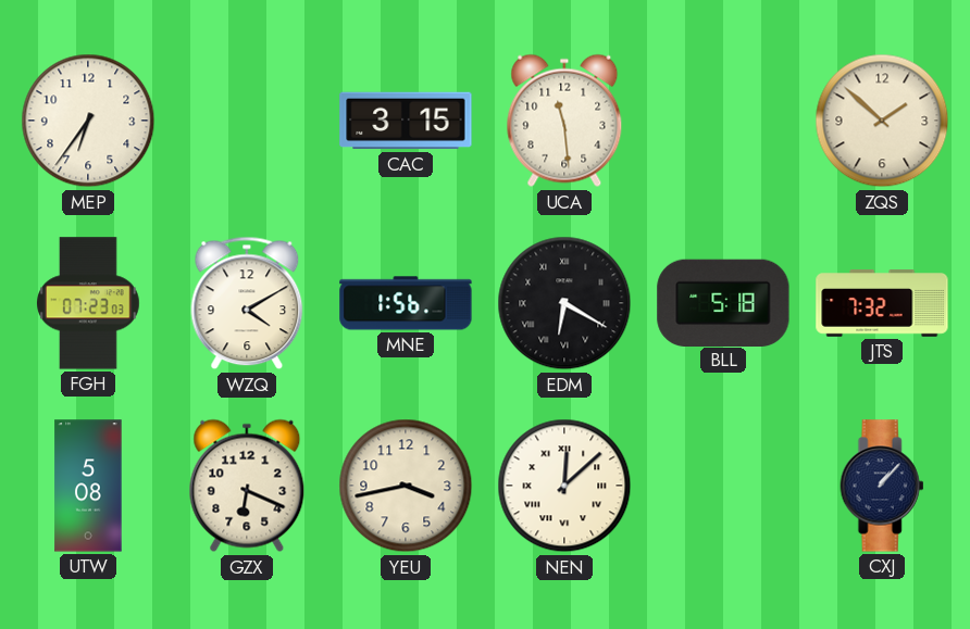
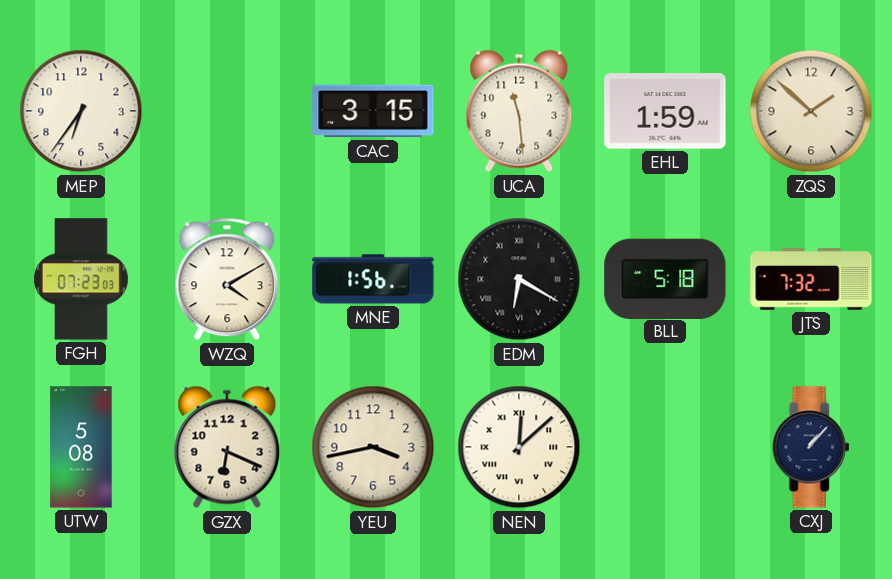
EHL: none -> 1:59 (665, 111)
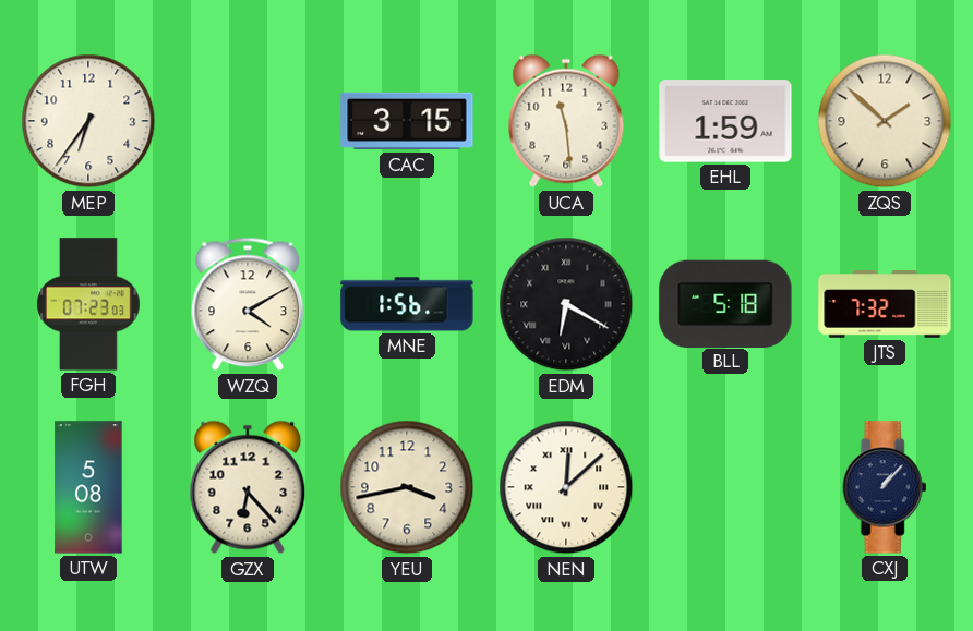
GZX: 6:19 -> 6:23 (248, 487)
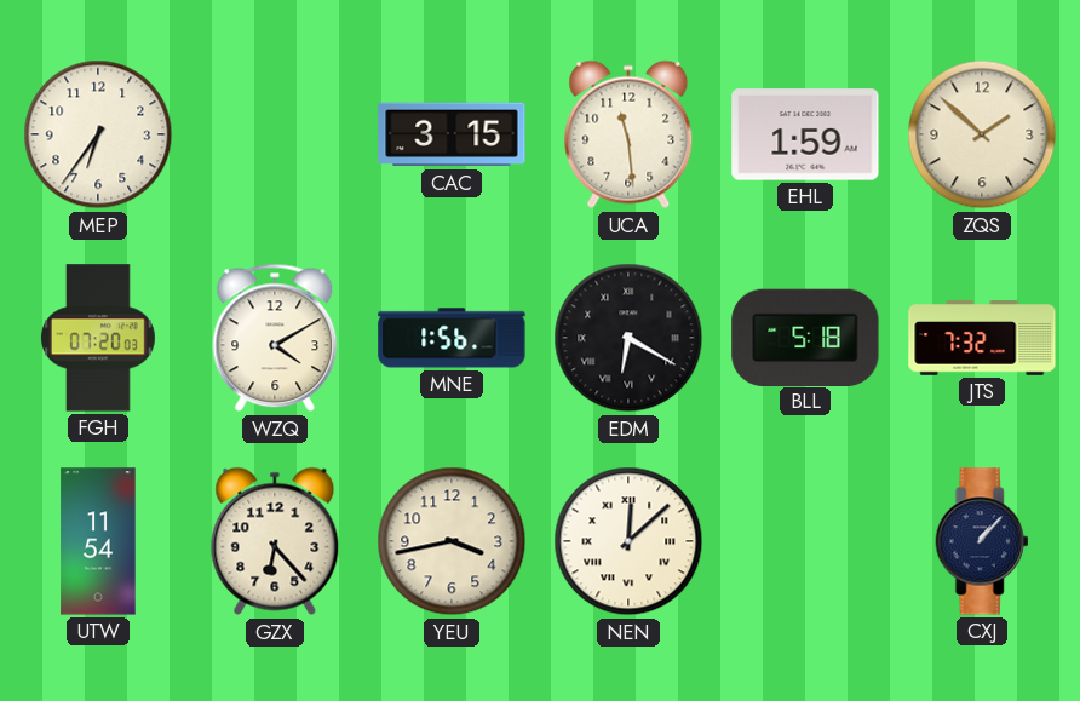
FGH: 07:23 -> 07:20 (99, 338)
UTW: 5:08 -> 11:54 (98, 541)
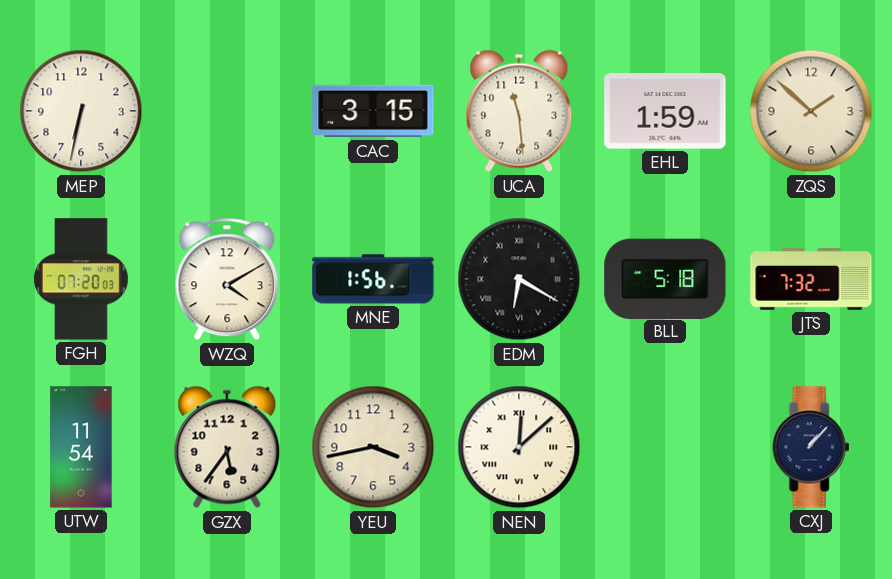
MEP: 6:36 -> 6:32 (81, 111)
GZX: 6:23 -> 5:36 (227, 447)
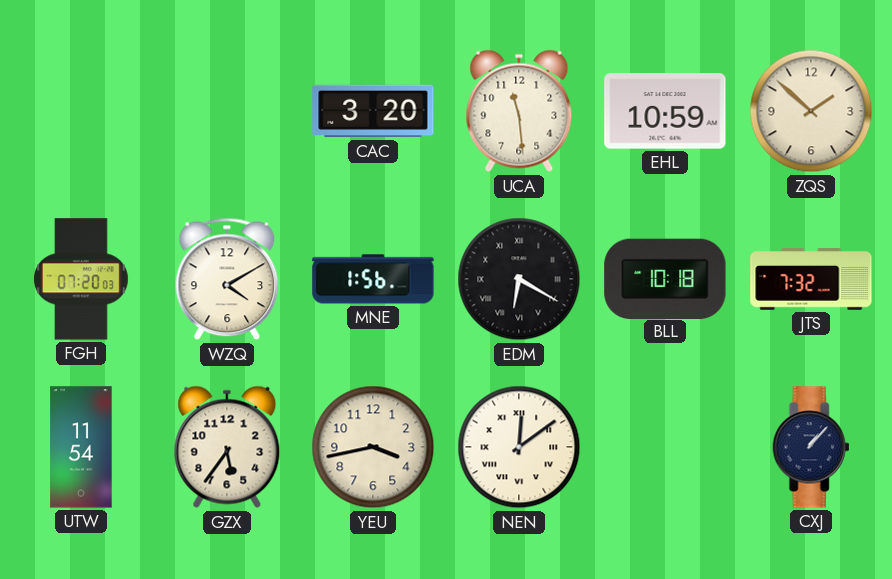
MEP: 6:32 -> none (81, 111)
CAC: 3:15 -> 3:20 (373, 111)
EHL: 1:59 -> 10:59 (665, 111)
BLL: 5:18 -> 10:18 (665, 278)
NEN: 12:08 -> 12:09 (519, 447)
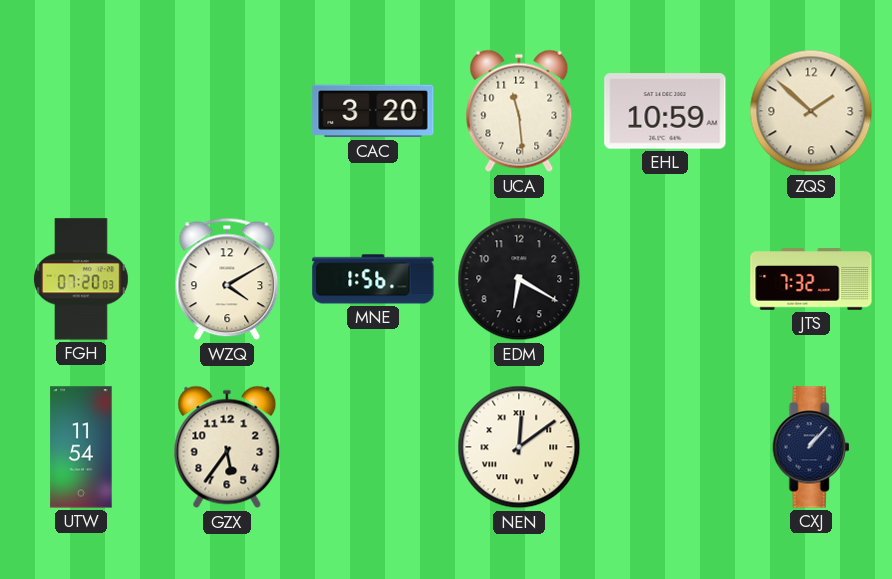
EDM numerals: Roman -> Arabic (519, 279)
BLL: 10:18 -> none (665, 278)
YEU: 3:43 -> none (373, 447)
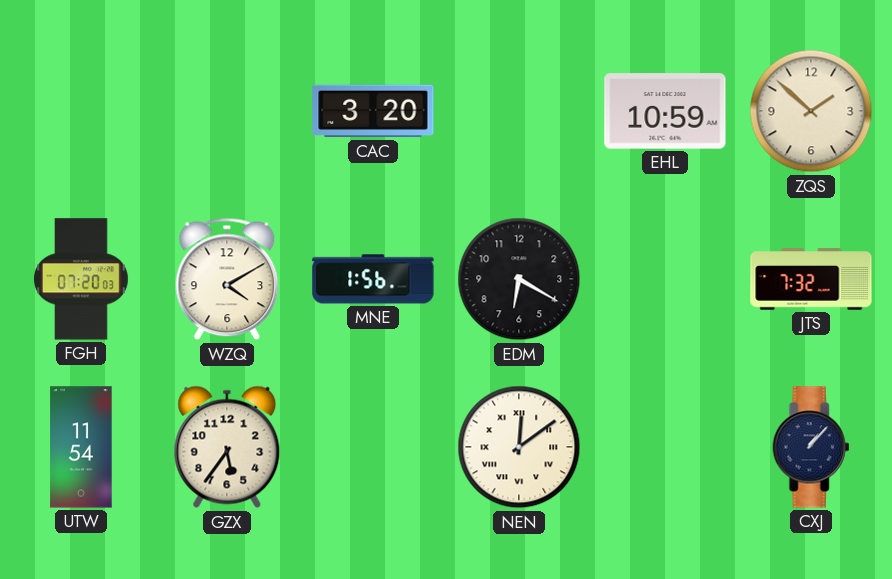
UCA: 11:29 -> none (519, 111)
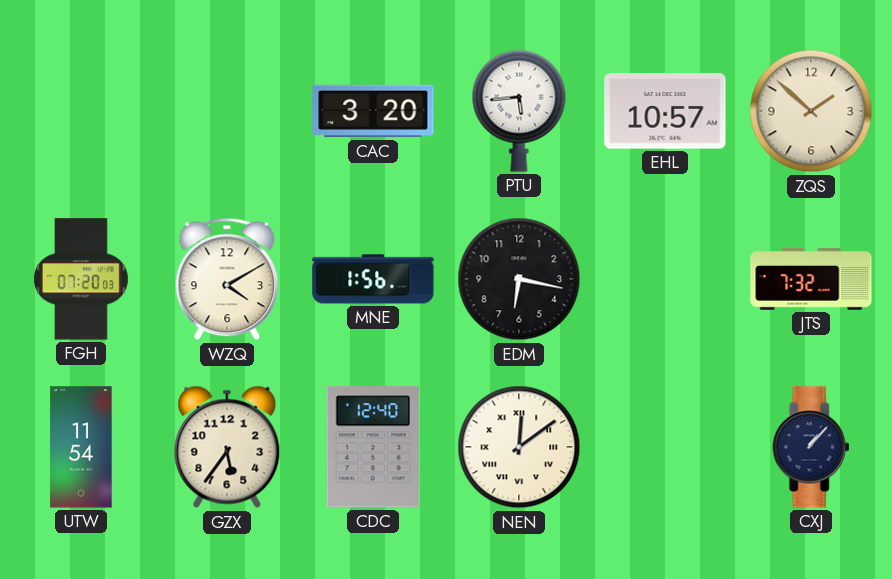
PTU: none -> 5:44 (519, 111)
EHL: 10:59 -> 10:57 (665, 111)
EDM: 6:20 -> 6:17 (519, 279)
CDC: none -> 12:40 (372, 447)
